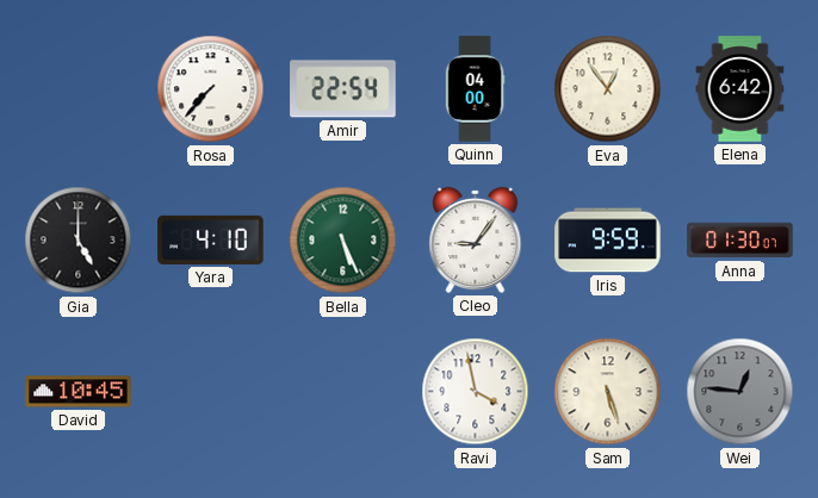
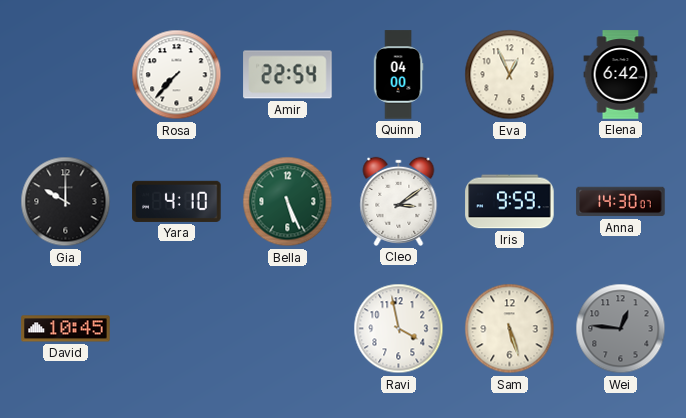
Eva: 12:54 -> 12:56 (510, 75)
Gia: 5:00 -> 10:00 (66, 202)
Cleo: 9:06 -> 3:09 (399, 201)
Anna: 01:30 -> 14:30 (621, 202)
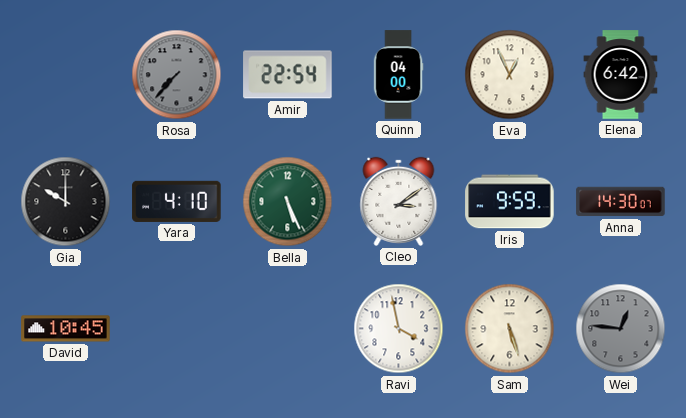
Rosa dial: white -> grey (177, 75)
